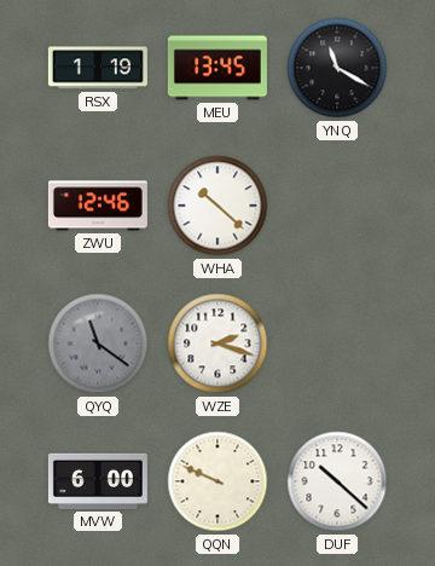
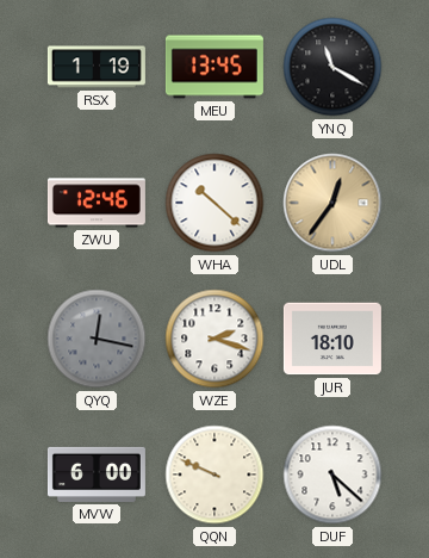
UDL: none -> 12:36 (332, 203)
QYQ: 11:21 -> 12:17 (97, 339)
JUR: none -> 18:10 (332, 339)
DUF: 10:22 -> 5:22 (332, 475)
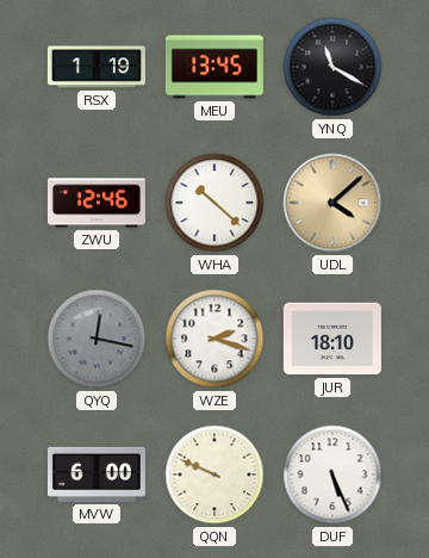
UDL: 12:36 -> 4:08 (332, 203)
DUF: 5:22 -> 5:26 (332, 475)
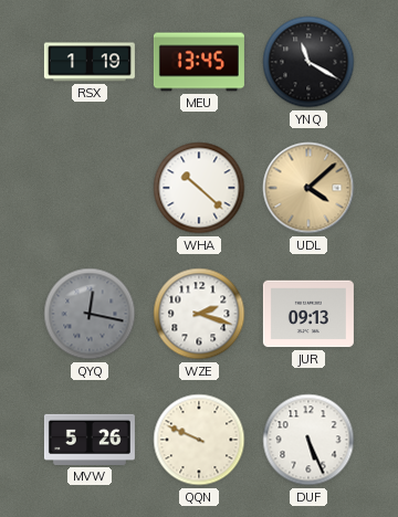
ZWU: 12:46 -> none (97, 203)
JUR: 18:10 -> 09:13 (308, 314)
MVW: 6:00 -> 5:26 (90, 440)
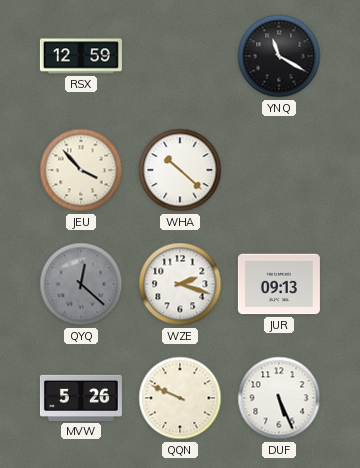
RSX: 1:19 -> 12:59 (81, 56)
MEU: 13:45 -> none (199, 62)
JEU: none -> 3:53 (81, 170)
UDL: 4:08 -> none (308, 188)
QYQ: 12:17 -> 12:22 (81, 284)
